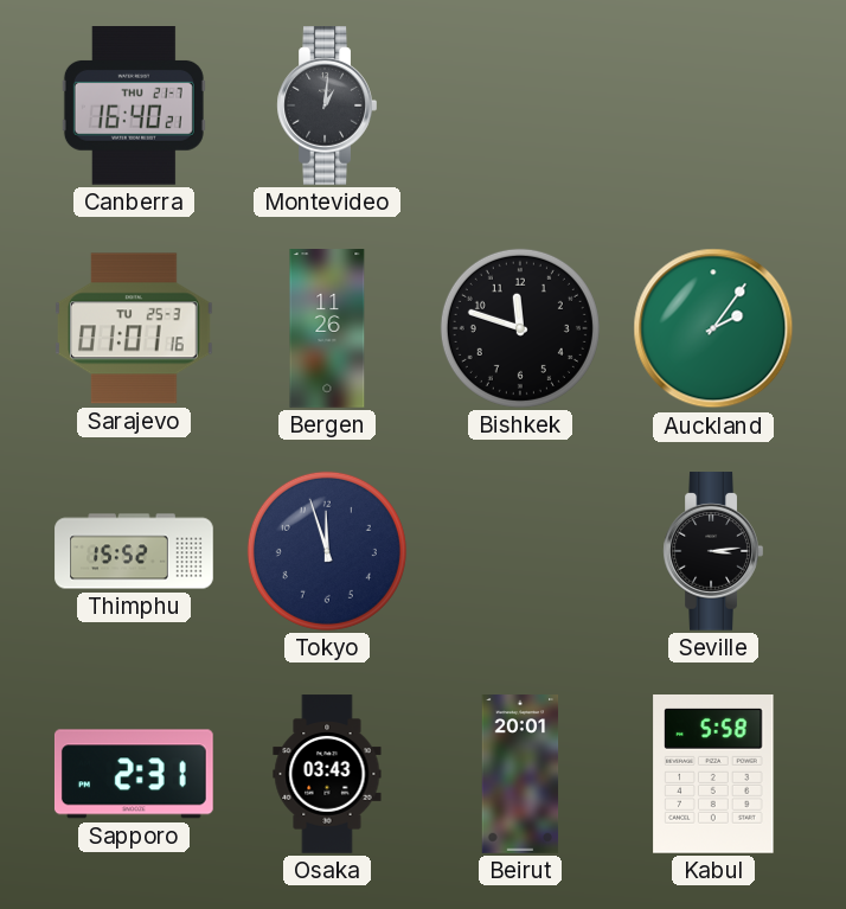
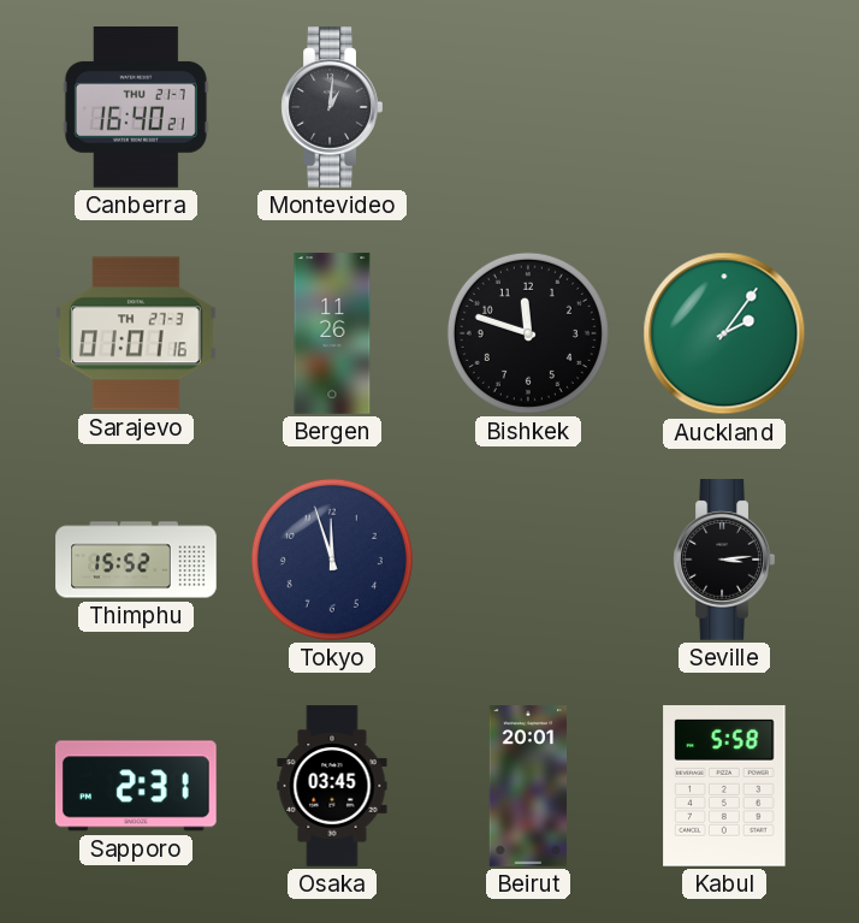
Sarajevo date: TU 25-3 -> TH 27-3 (136, 333)
Osaka: 03:43 -> 03:45 (332, 786)
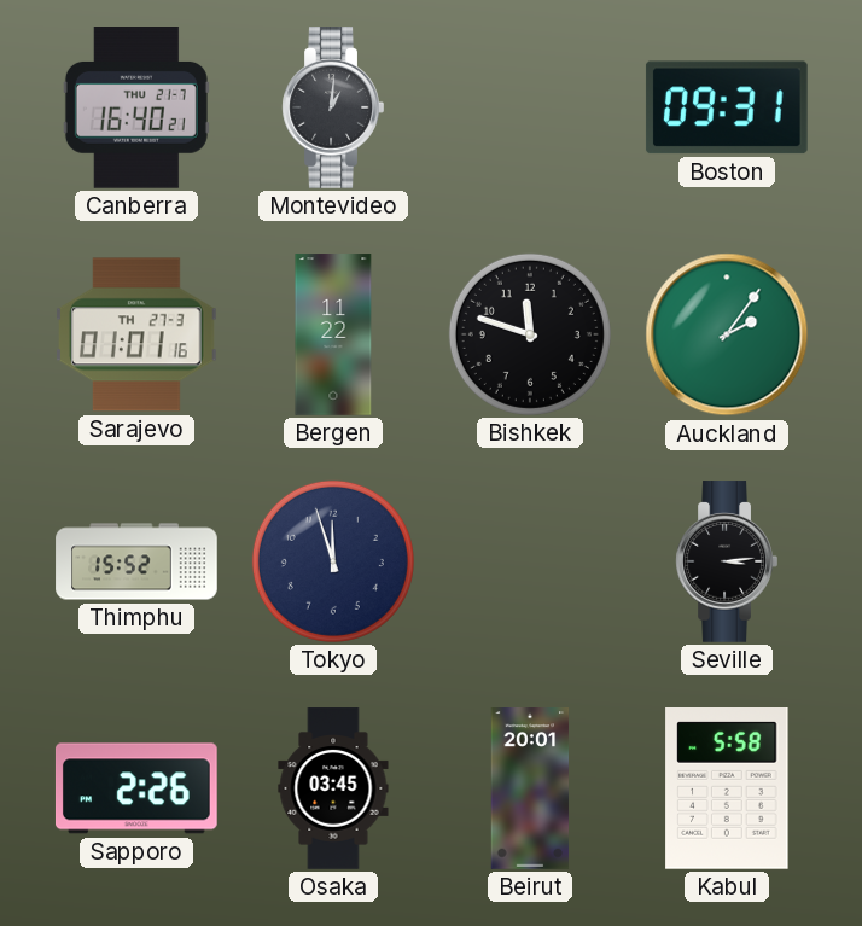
Boston: none -> 09:31 (727, 107)
Bergen: 11:26 -> 11:22 (333, 334)
Sapporo: 2:31 -> 2:26 (136, 788)
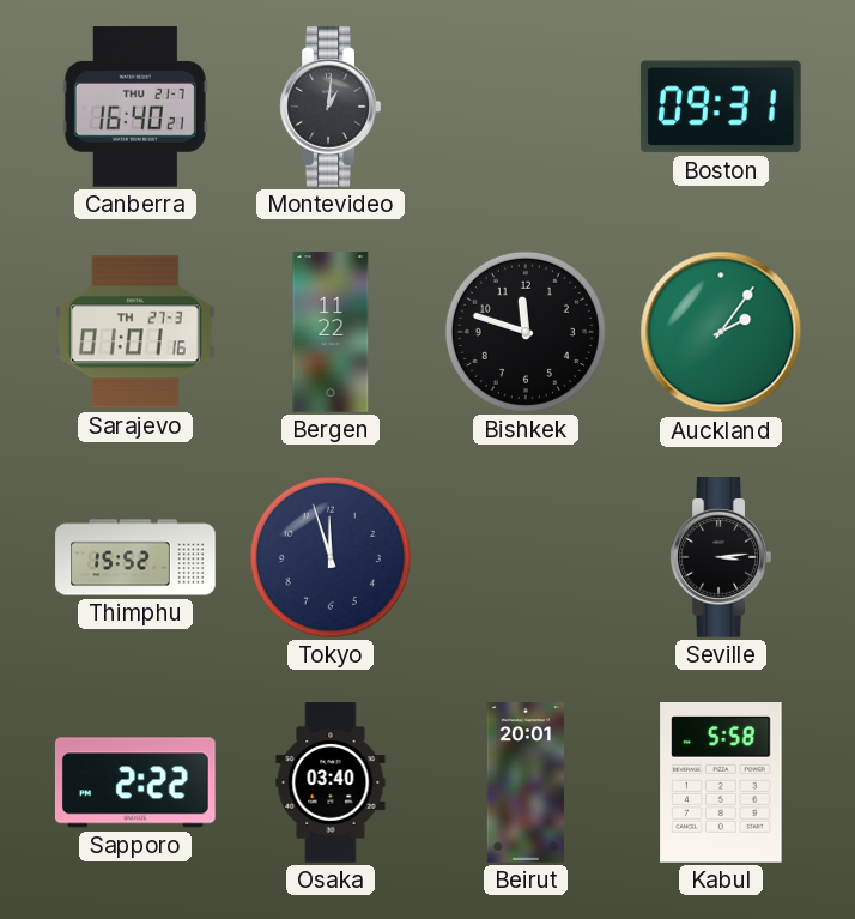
Sapporo: 2:26 -> 2:22 (135, 782)
Osaka: 03:45 -> 03:40 (331, 782)
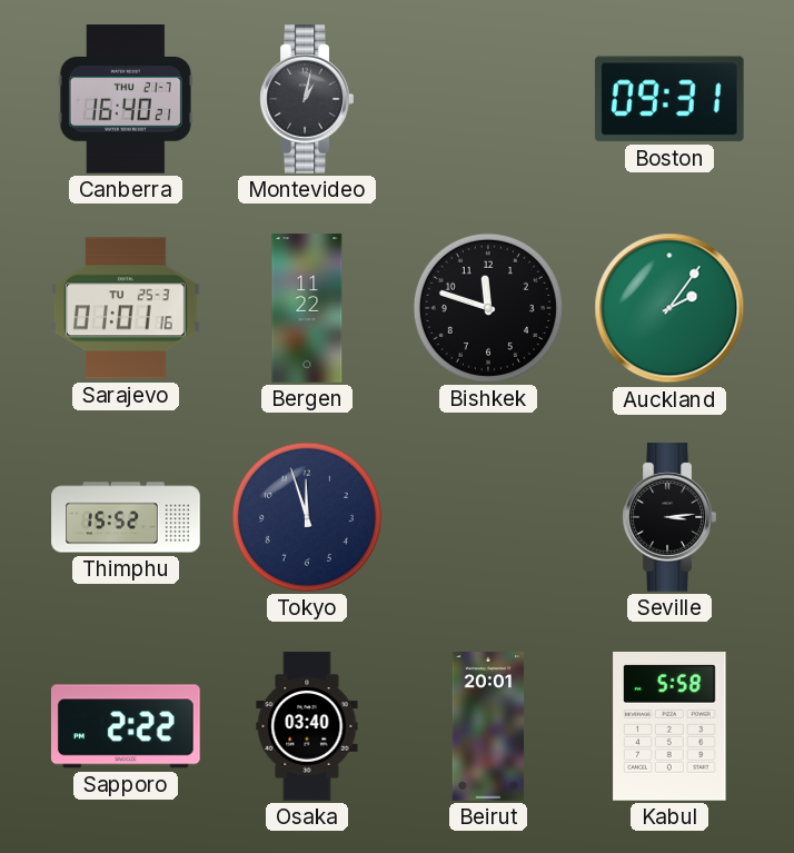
Montevideo: 1:01 -> 1:02 (307, 99)
Sarajevo date: TH 27-3 -> TU 25-3 (126, 308)
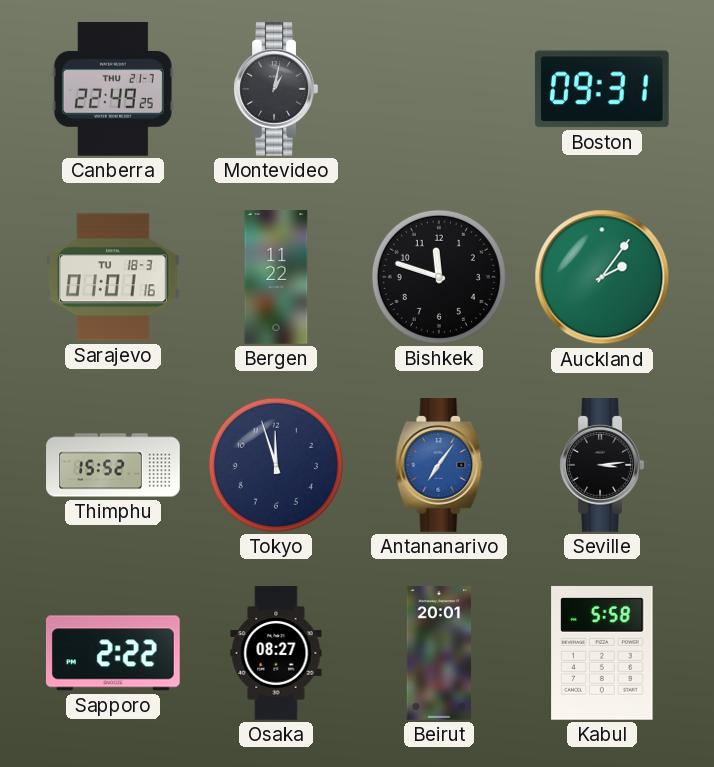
Canberra: 16:40 -> 22:49 (113, 90)
Sarajevo date: TU 25-3 -> TU 18-3 (113, 277)
Antananarivo: none -> 7:06 (439, 465)
Osaka: 03:40 -> 08:27 (276, 653)
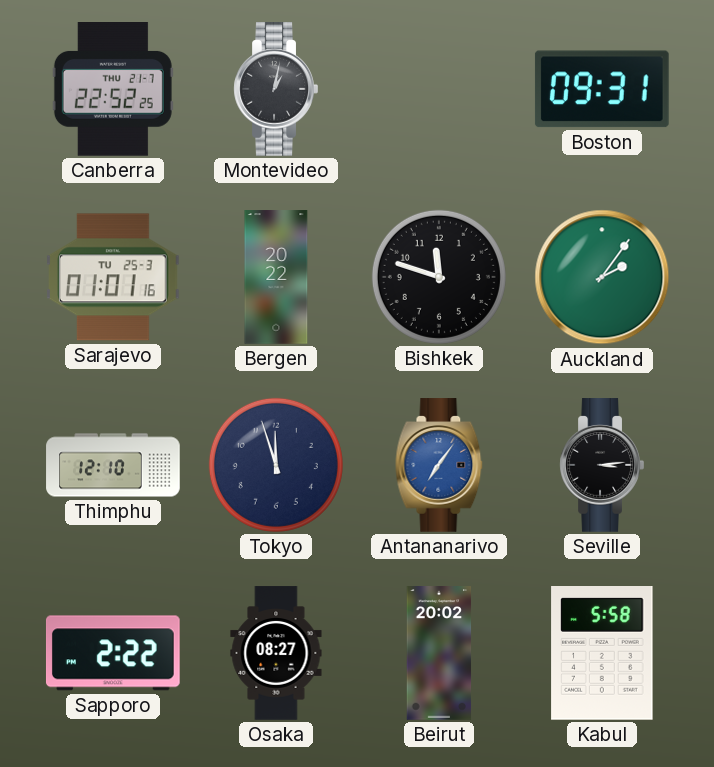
Canberra: 22:49 -> 22:52 (113, 90)
Sarajevo date: TU 18-3 -> TU 25-3 (113, 277)
Bergen: 11:22 -> 20:22 (276, 277)
Thimphu: 15:52 -> 12:10 (113, 465)
Beirut: 20:01 -> 20:02 (439, 653)
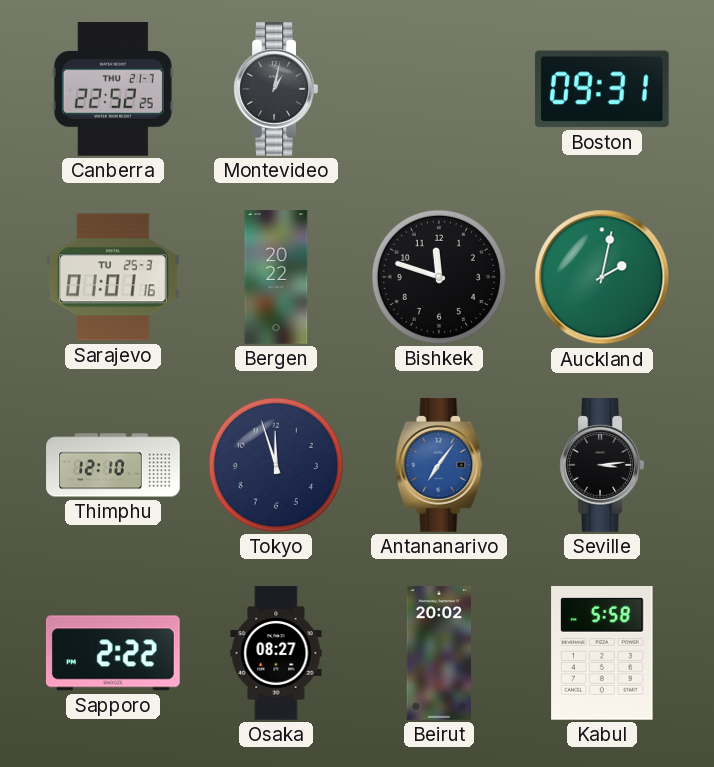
Auckland: 2:06 -> 2:02 (602, 277)
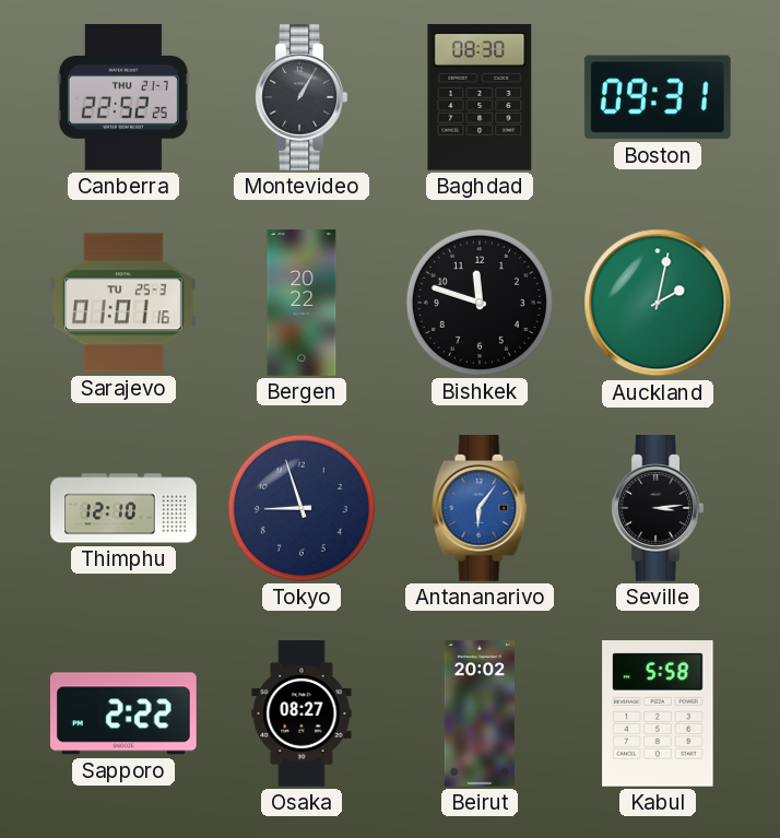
Montevideo: 1:02 -> 1:05 (302, 97)
Baghdad: none -> 08:30 (480, 98)
Tokyo: 11:57 -> 8:57 (302, 508)
Antananarivo: 7:06 -> 6:06 (480, 508)
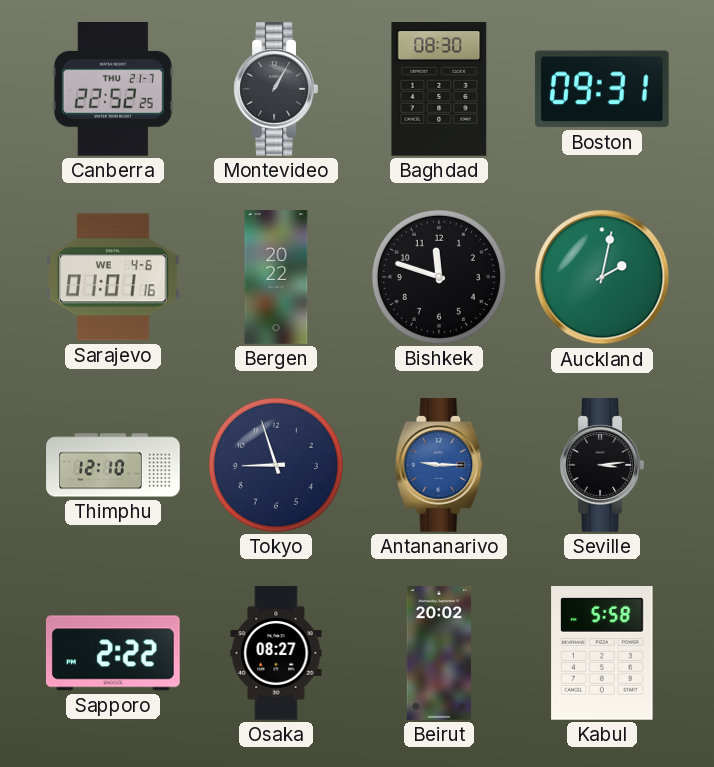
Sarajevo date: TU 25-3 -> WE 4-6 (113, 277)
Antananarivo: 6:06 -> 9:15 (439, 465)
